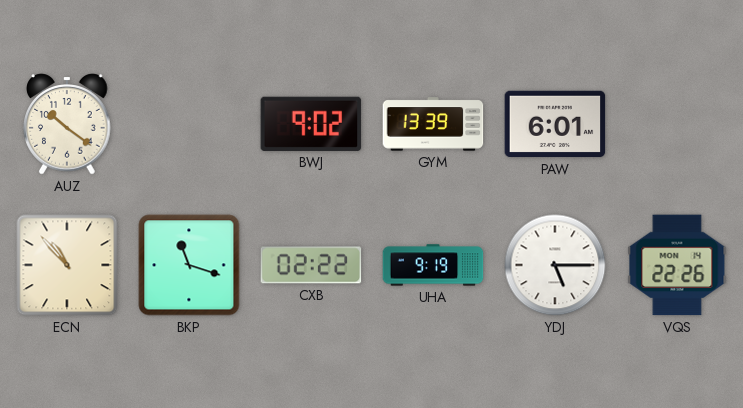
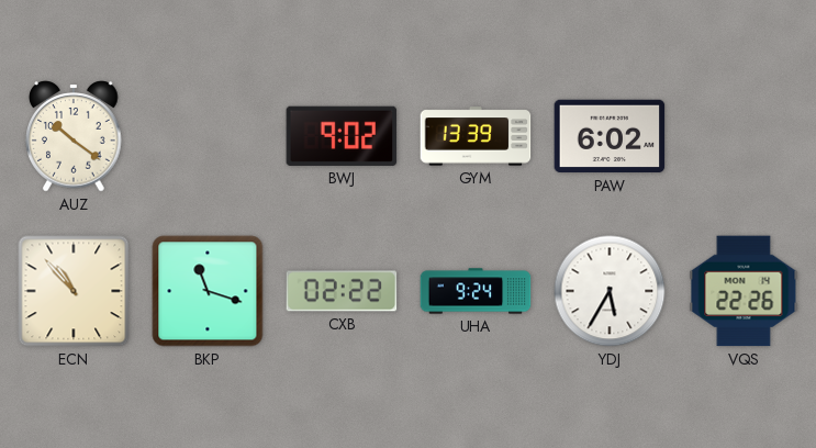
PAW: 6:01 -> 6:02 (610, 136)
UHA: 9:19 -> 9:24 (476, 291)
YDJ: 5:15 -> 5:35 (610, 291)
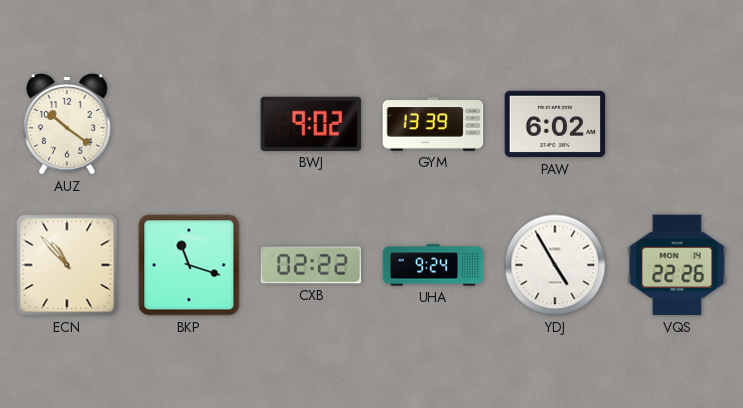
YDJ: 5:35 -> 4:55 (555, 265)
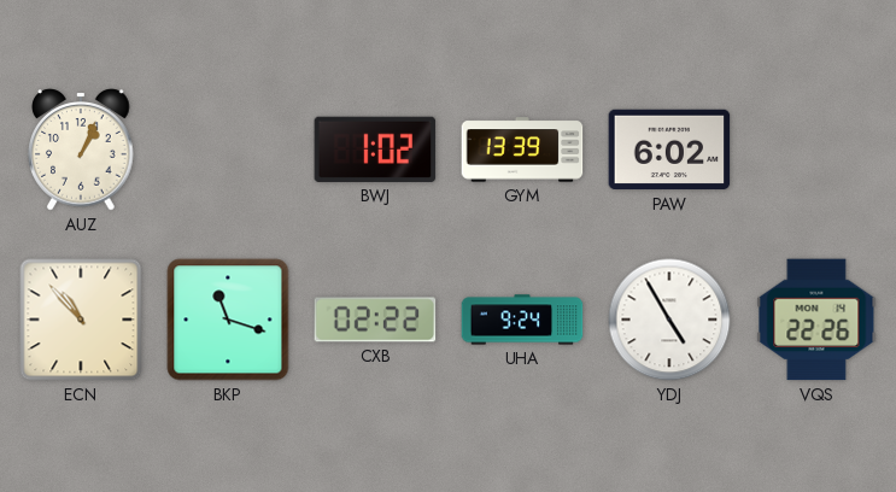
AUZ: 10:21 -> 1:04 (81, 150)
BWJ: 9:02 -> 1:02 (375, 150)
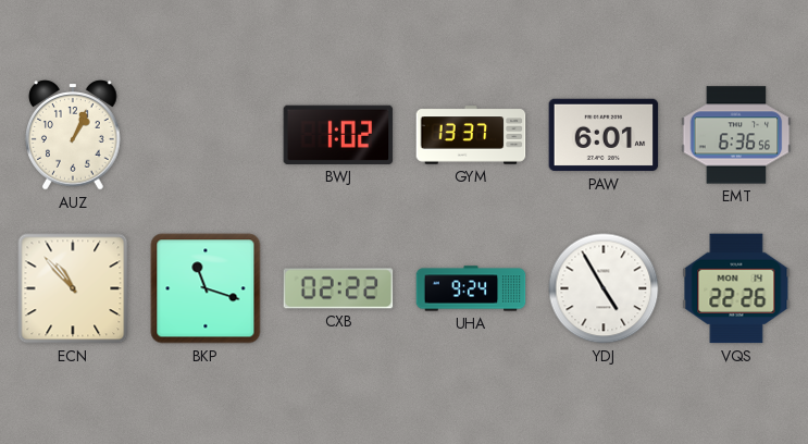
GYM: 13:39 -> 13:37 (471, 135)
PAW: 6:02 -> 6:01 (604, 135)
EMT: none -> 6:36 (736, 135)
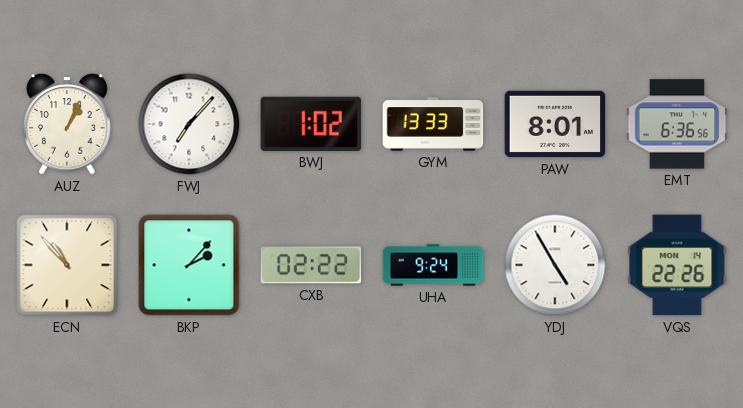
FWJ: none -> 7:07 (189, 124)
GYM: 13:37 -> 13:33 (433, 124)
PAW: 6:01 -> 8:01 (555, 124)
BKP: 11:18 -> 2:07 (189, 265)
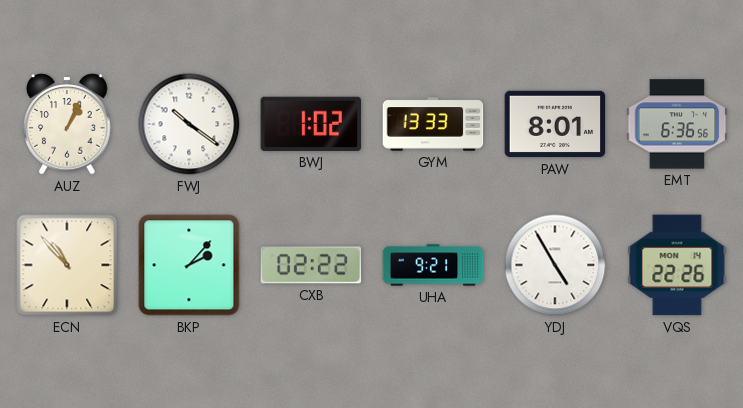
FWJ: 7:07 -> 10:21 (189, 124)
UHA: 9:24 -> 9:21 (433, 265)
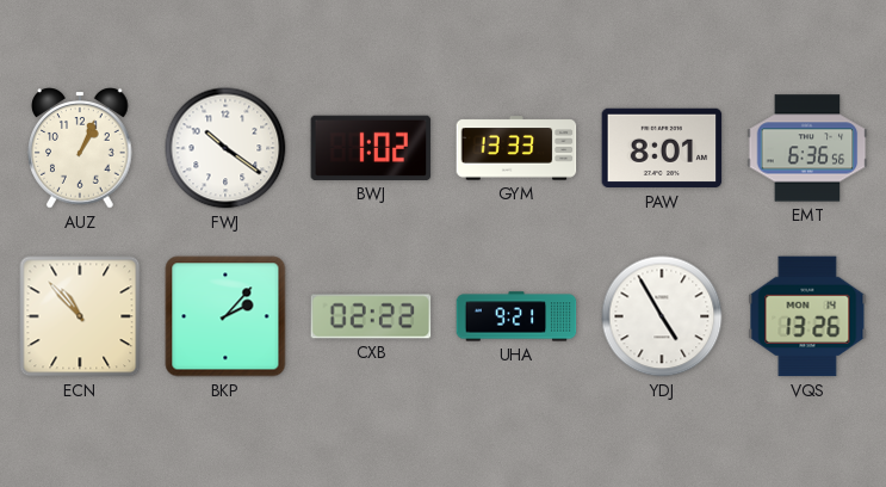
VQS: 22:26 -> 13:26 (807, 316)
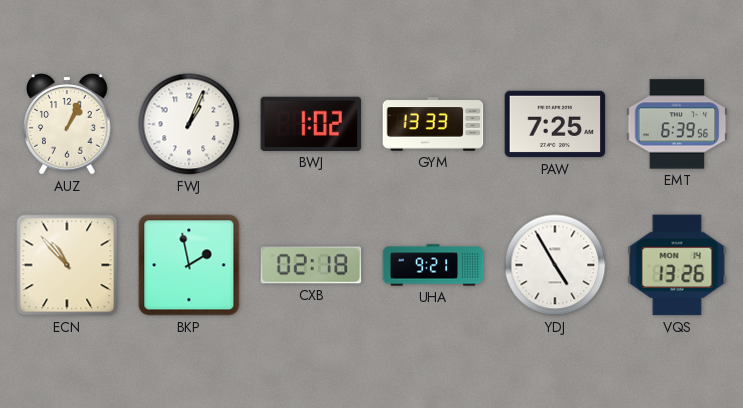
FWJ: 10:21 -> 1:04 (189, 124)
PAW: 8:01 -> 7:25 (555, 124)
EMT: 6:36 -> 6:39 (677, 124)
BKP: 2:07 -> 1:58 (189, 265)
CXB: 02:22 -> 02:18 (311, 265)
